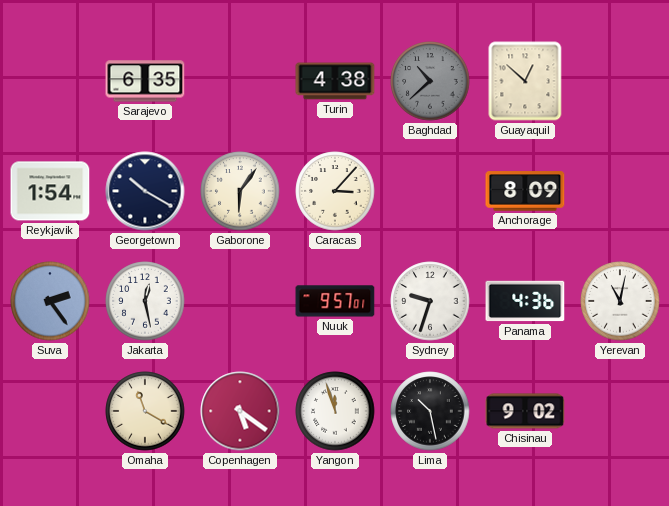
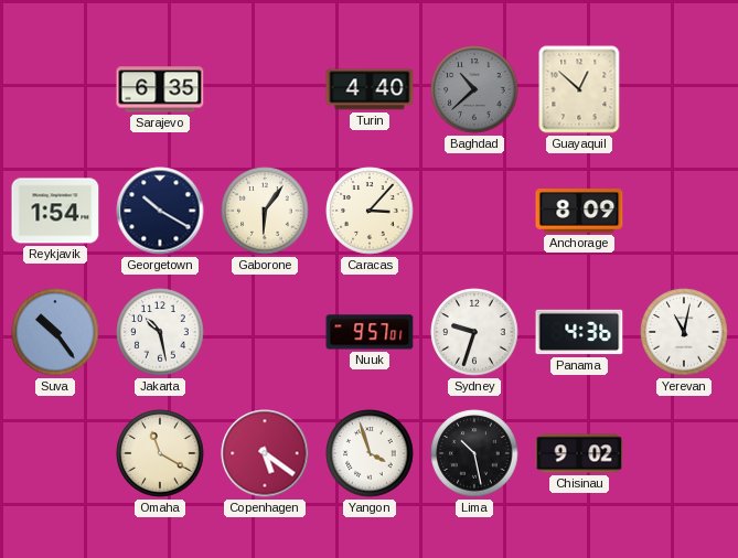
Turin: 4:38 -> 4:40 (370, 89)
Suva: 2:24 -> 10:24 (55, 332)
Jakarta: 12:28 -> 10:28 (160, 332)
Yangon: 11:57 -> 3:57 (370, 453)
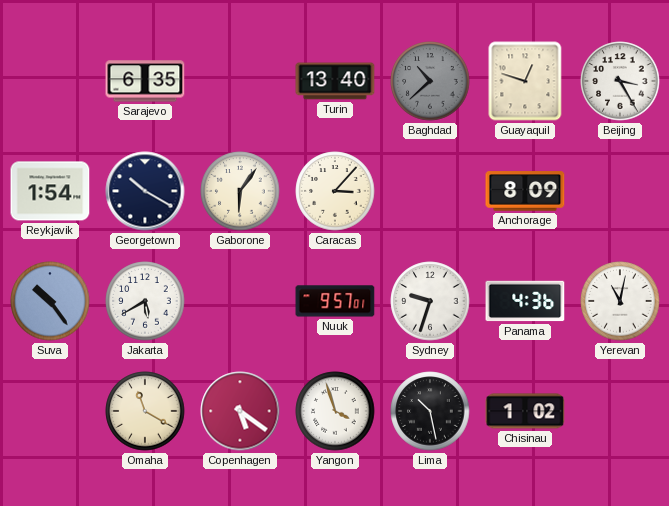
Turin: 4:40 -> 13:40 (335, 81)
Guayaquil: 12:52 -> 12:48 (525, 81)
Beijing: none -> 3:25 (620, 81)
Jakarta: 10:28 -> 5:40 (145, 301)
Chisinau: 9:02 -> 1:02 (525, 411)
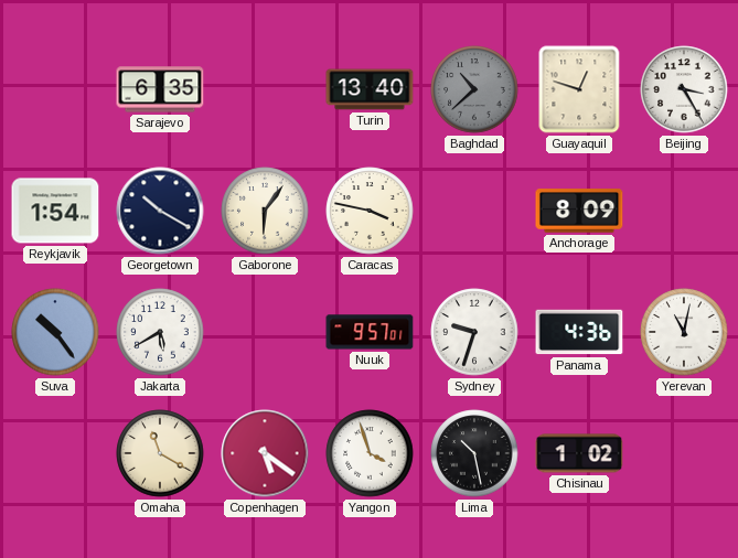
Caracas: 3:07 -> 3:47 (370, 211)
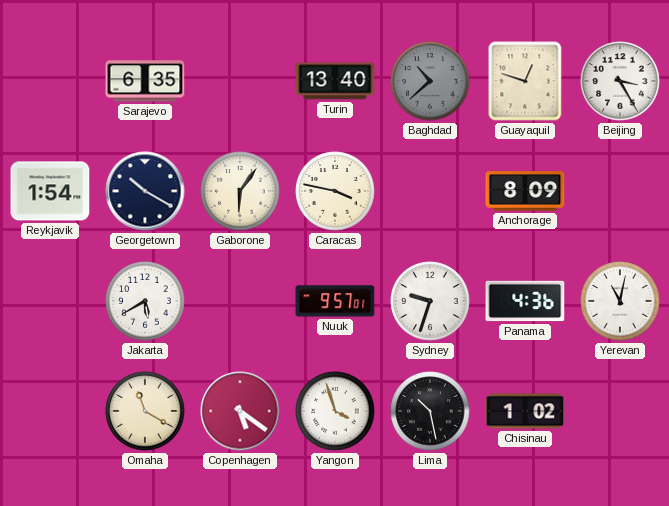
Suva: 10:24 -> none (55, 332)
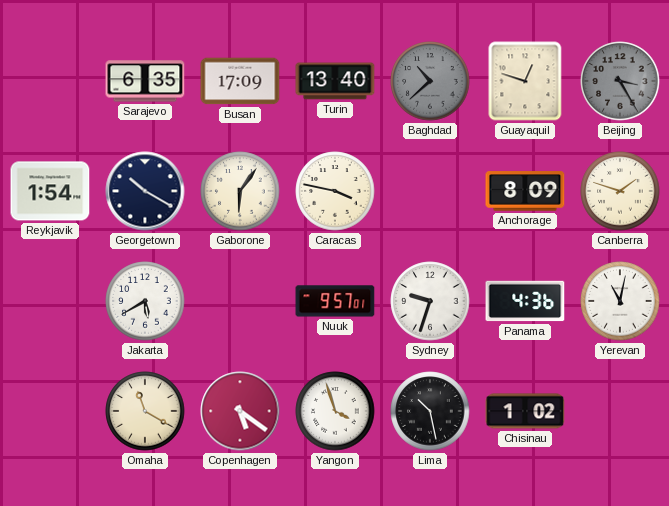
Busan: none -> 17:09 (240, 81)
Beijing dial: white -> grey (620, 81)
Canberra: none -> 1:48 (620, 191)
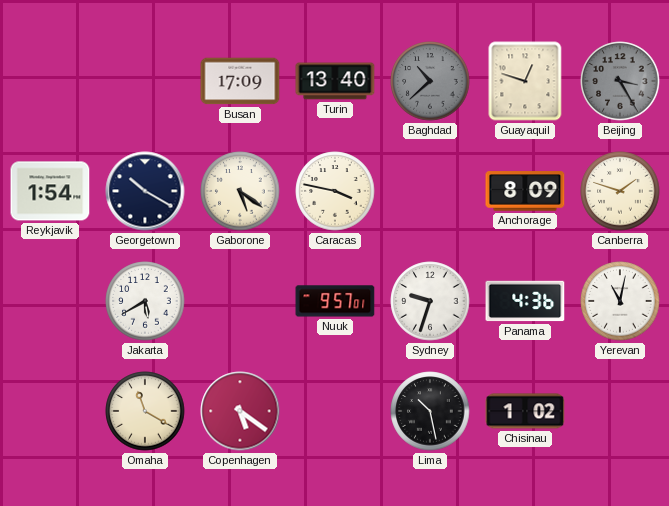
Sarajevo: 6:35 -> none (145, 81)
Gaborone: 6:06 -> 5:21 (240, 191)
Yangon: 3:57 -> none (335, 411)
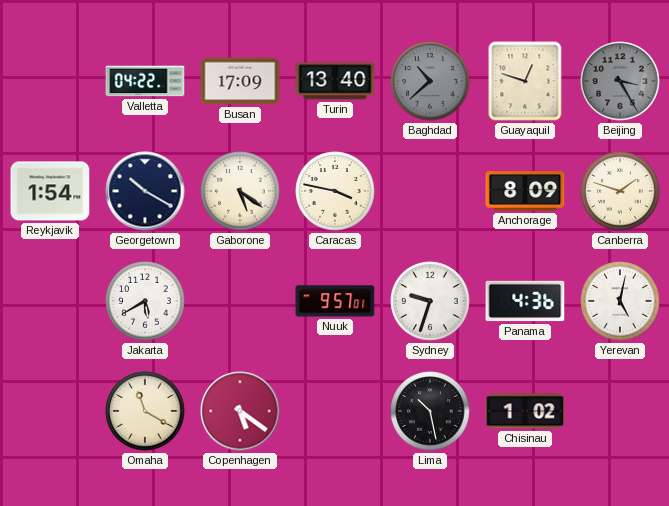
Valletta: none -> 04:22 (145, 81)
Yerevan: 11:02 -> 5:02 (620, 301)
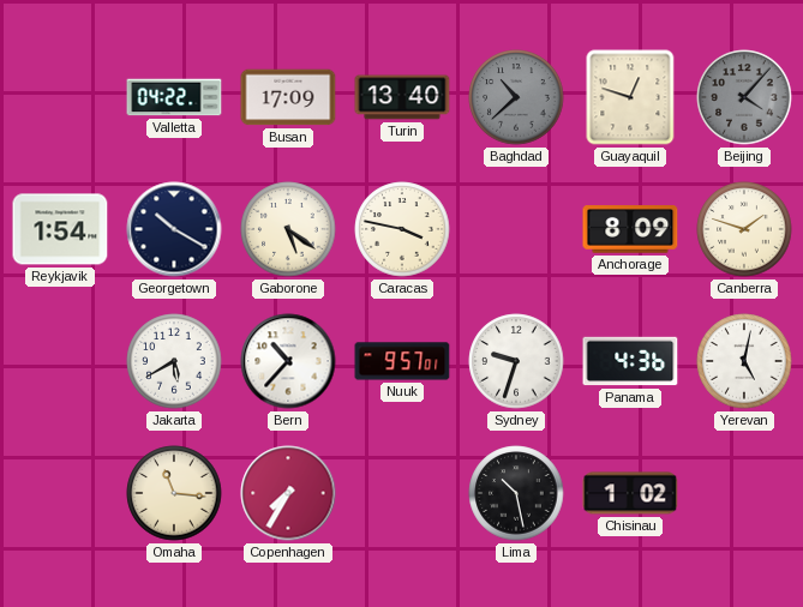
Beijing: 3:25 -> 4:07 (744, 97)
Bern: none -> 10:37 (288, 361)
Omaha: 11:20 -> 11:16 (174, 493)
Copenhagen: 5:21 -> 7:35 (288, 493)
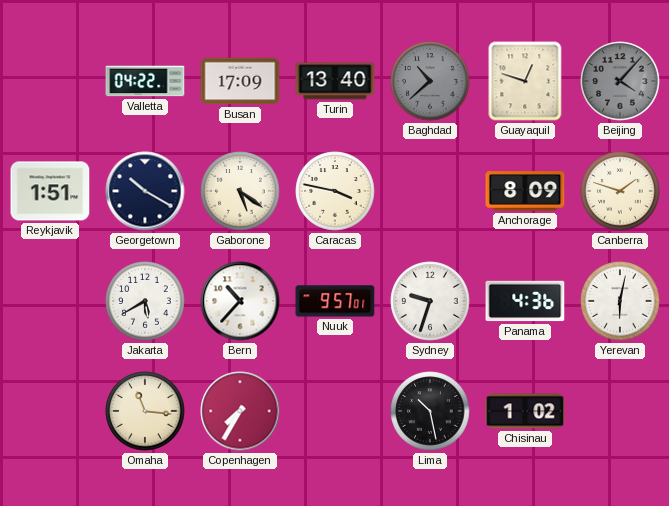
Reykjavik: 1:54 -> 1:51 (50, 191)
Yerevan: 5:02 -> 6:02 (620, 301)
